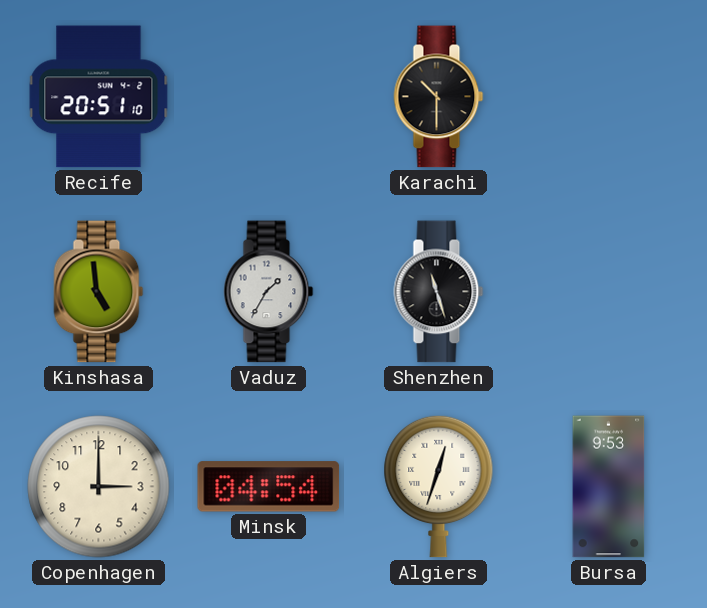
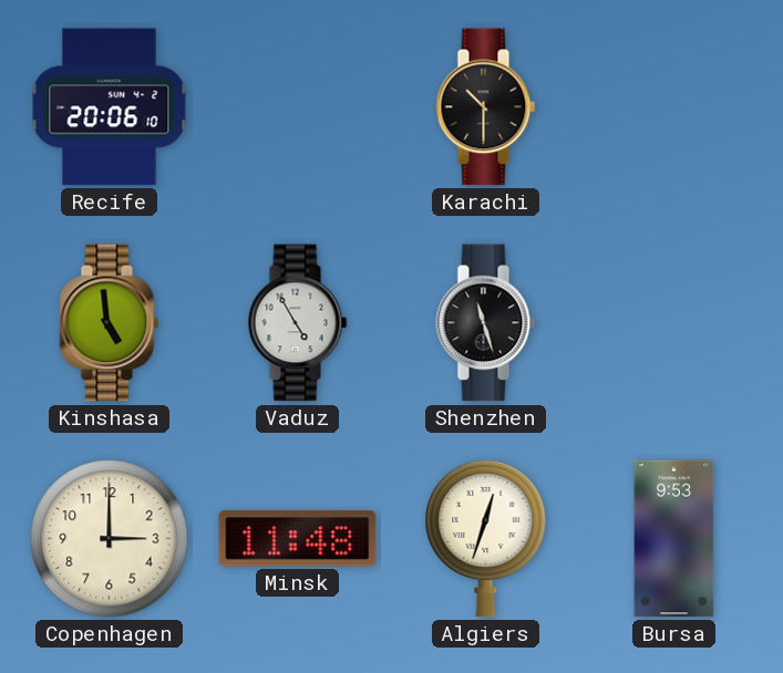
Recife: 20:51 -> 20:06 (110, 107)
Vaduz: 1:35 -> 4:55 (298, 323)
Minsk: 04:54 -> 11:48 (298, 539)
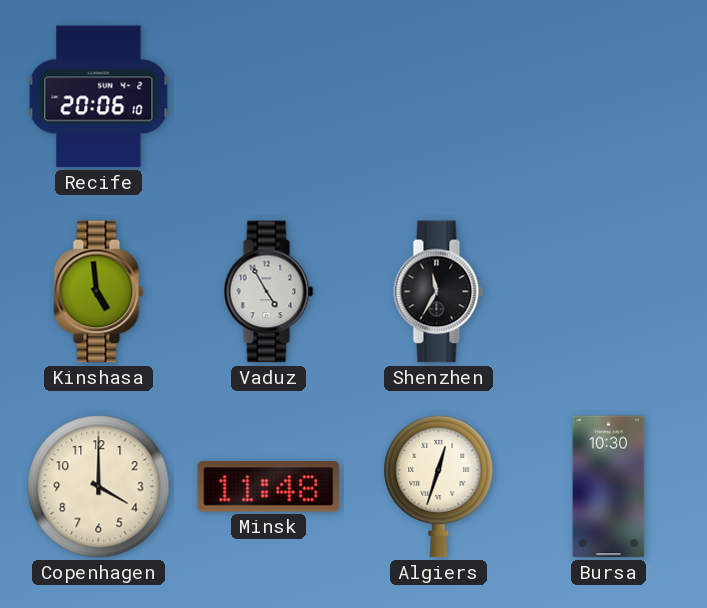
Karachi: 10:30 -> none (486, 107)
Shenzhen: 11:27 -> 11:35 (439, 292)
Copenhagen: 3:00 -> 4:00 (99, 487)
Bursa: 9:53 -> 10:30 (609, 487)
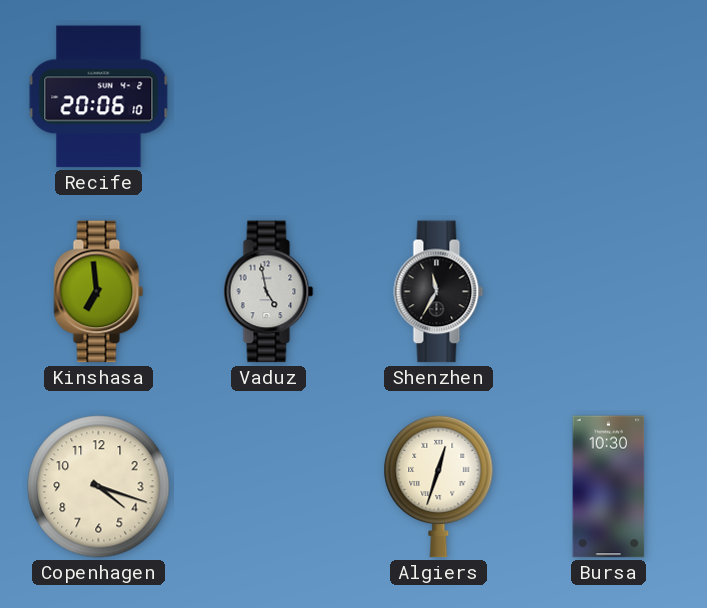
Kinshasa: 4:59 -> 6:59 (99, 292)
Vaduz: 4:55 -> 4:58 (269, 292)
Copenhagen: 4:00 -> 4:18 (99, 487)
Minsk: 11:48 -> none (269, 487)
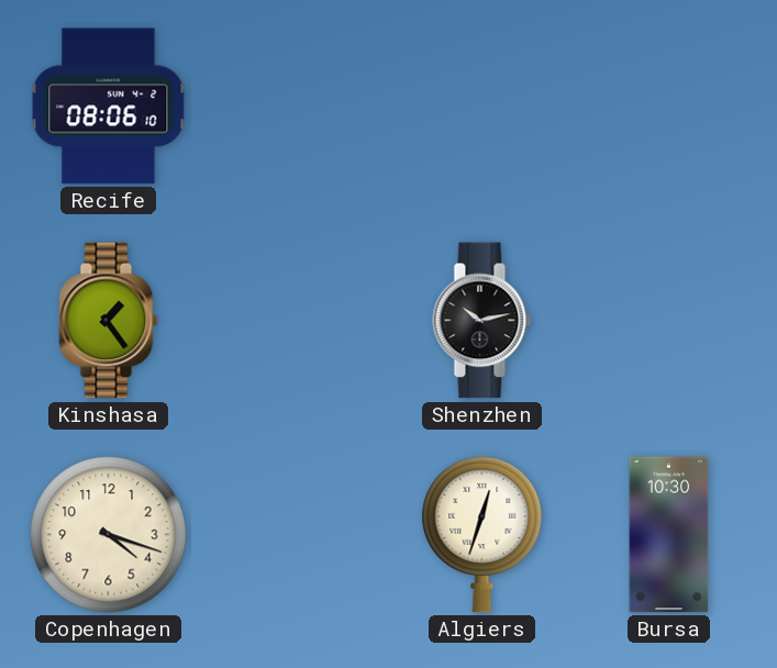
Recife: 20:06 -> 08:06 (109, 107)
Kinshasa: 6:59 -> 1:24 (109, 321)
Vaduz: 4:58 -> none (269, 292)
Shenzhen: 11:35 -> 10:13 (482, 321)
